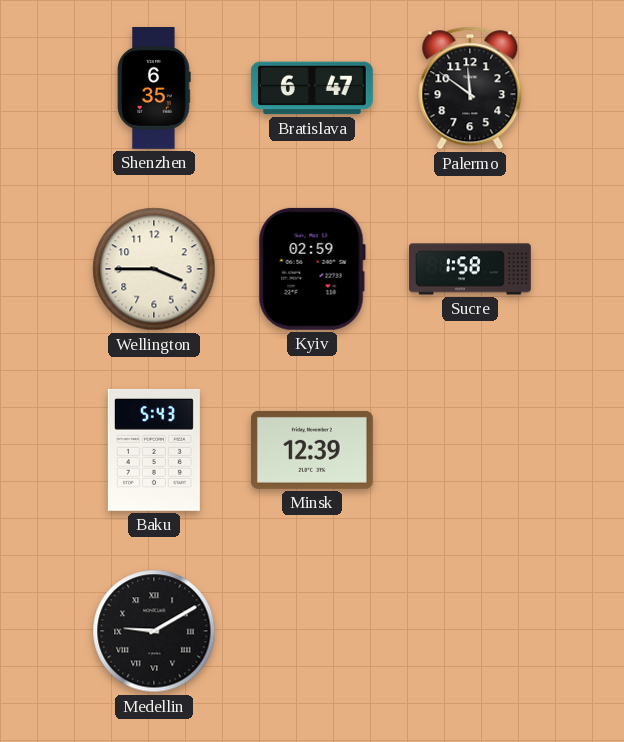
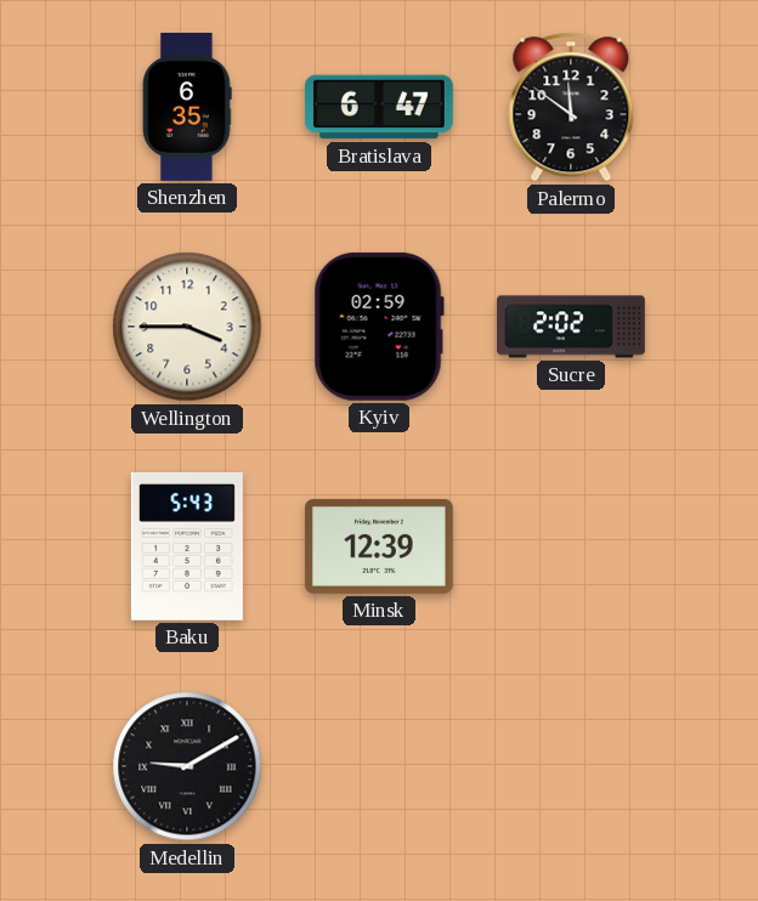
Sucre: 1:58 -> 2:02 (572, 327)
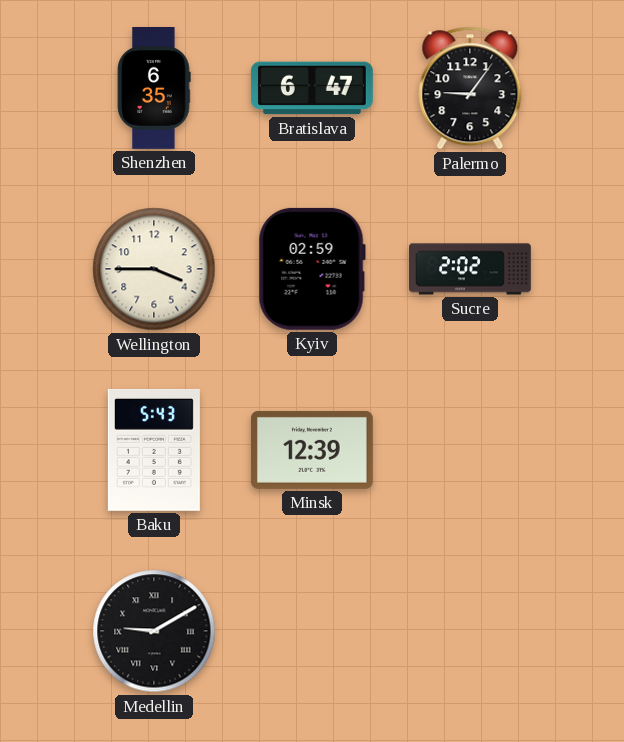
Palermo: 11:51 -> 9:06 (470, 88)
